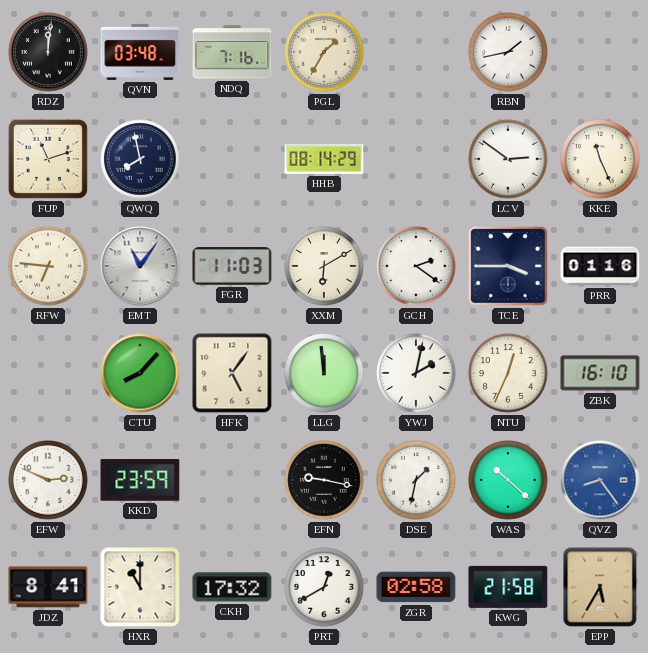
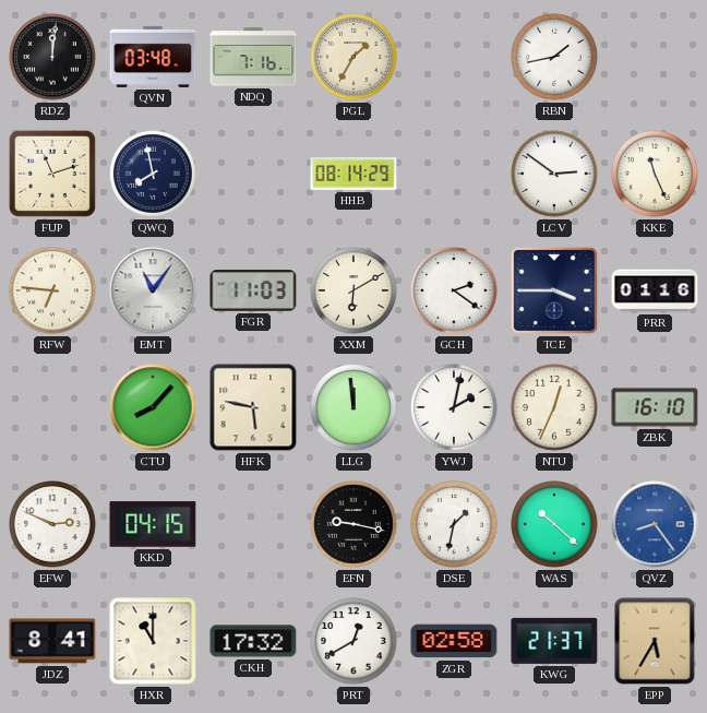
HFK: 5:06 -> 5:47 (253, 407)
KKD: 23:59 -> 04:15 (153, 524)
KWG: 21:58 -> 21:37 (554, 641)
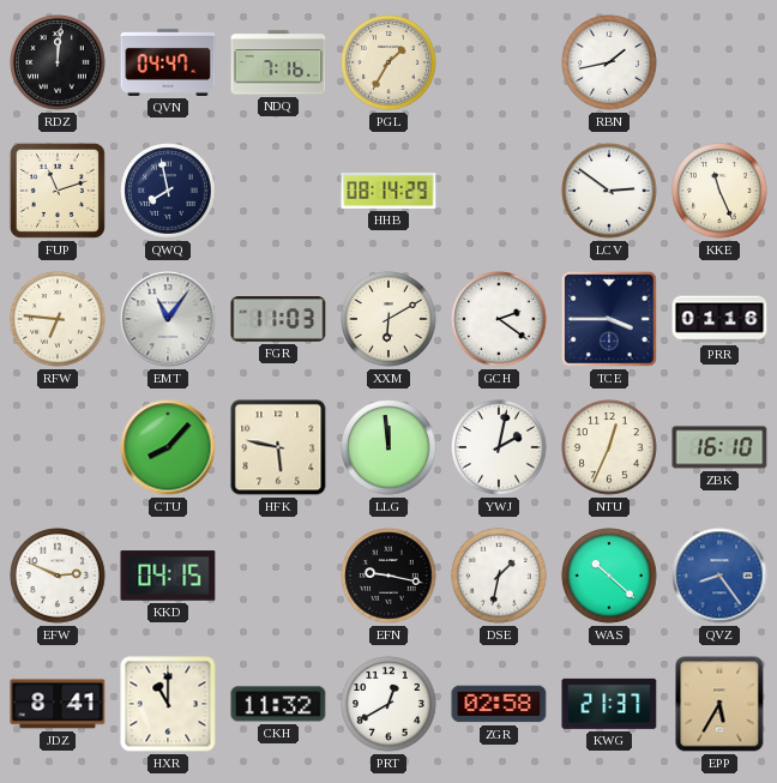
QVN: 03:48 -> 04:47 (168, 62)
CKH: 17:32 -> 11:32 (278, 704)
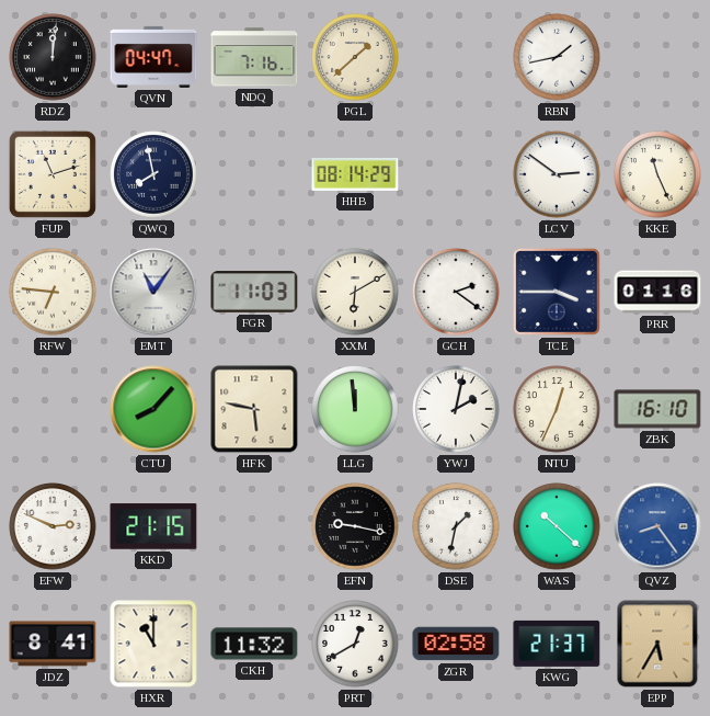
PGL: 1:35 -> 1:38 (355, 57)
KKD: 04:15 -> 21:15 (153, 526)
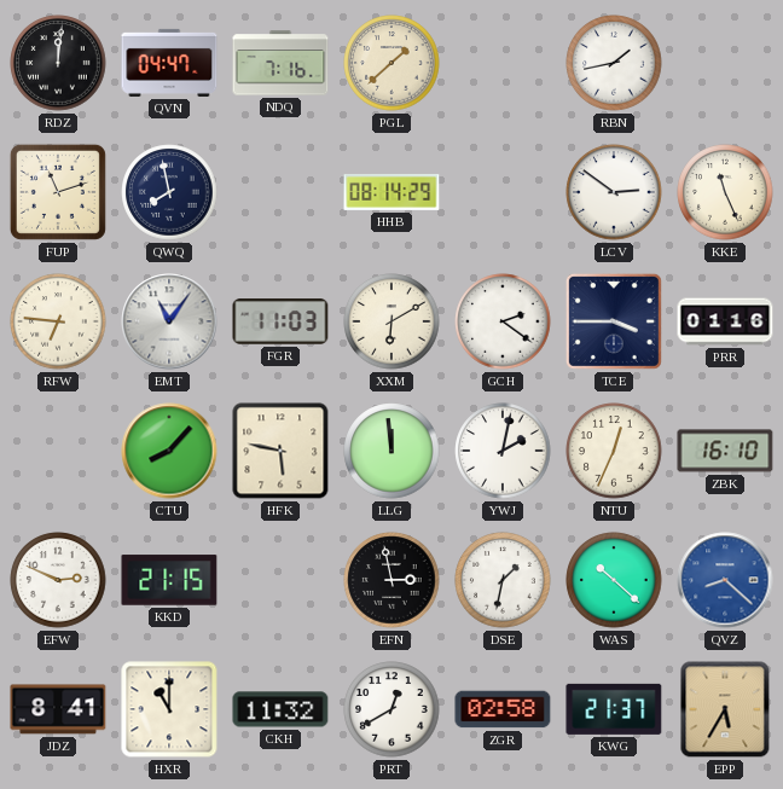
EFN: 9:17 -> 2:58 (391, 580)
QVZ: 8:24 -> 8:22 (725, 580)
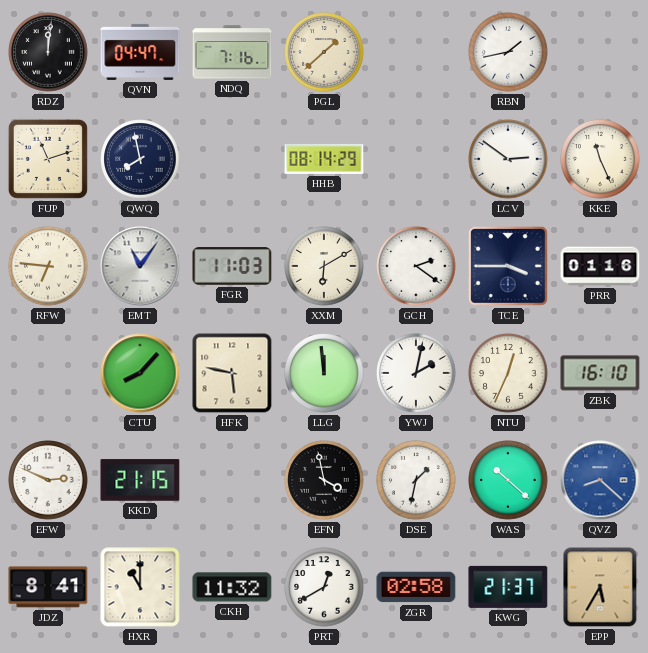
EFN: 2:58 -> 3:58 (324, 480)
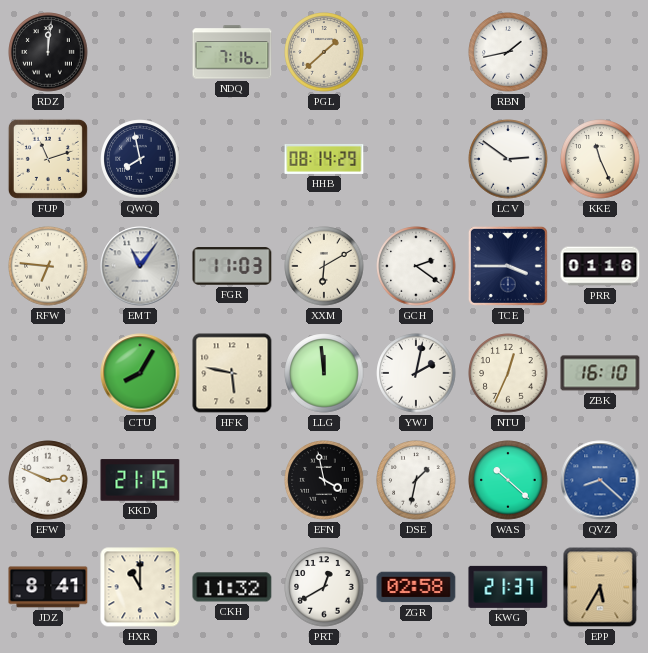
QVN: 04:47 -> none (140, 52)
CTU: 8:07 -> 8:05 (140, 373)
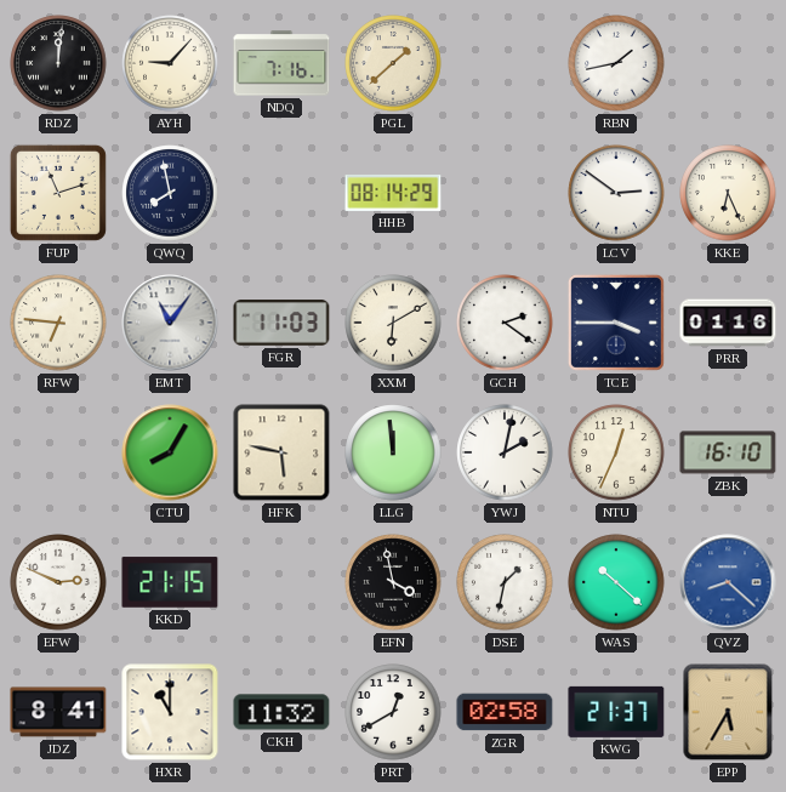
AYH: none -> 9:07 (170, 63)
KKE: 11:26 -> 6:26 (728, 193)
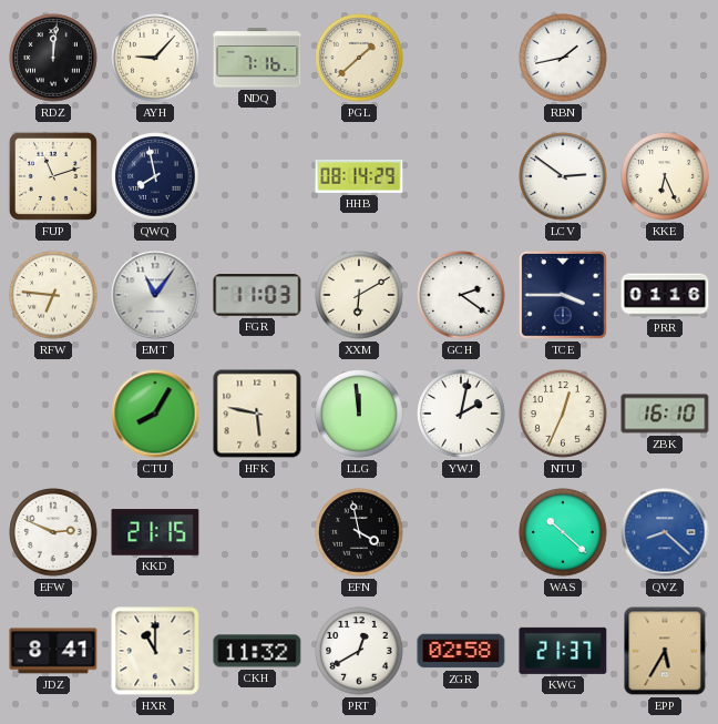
DSE: 1:32 -> none (505, 582)
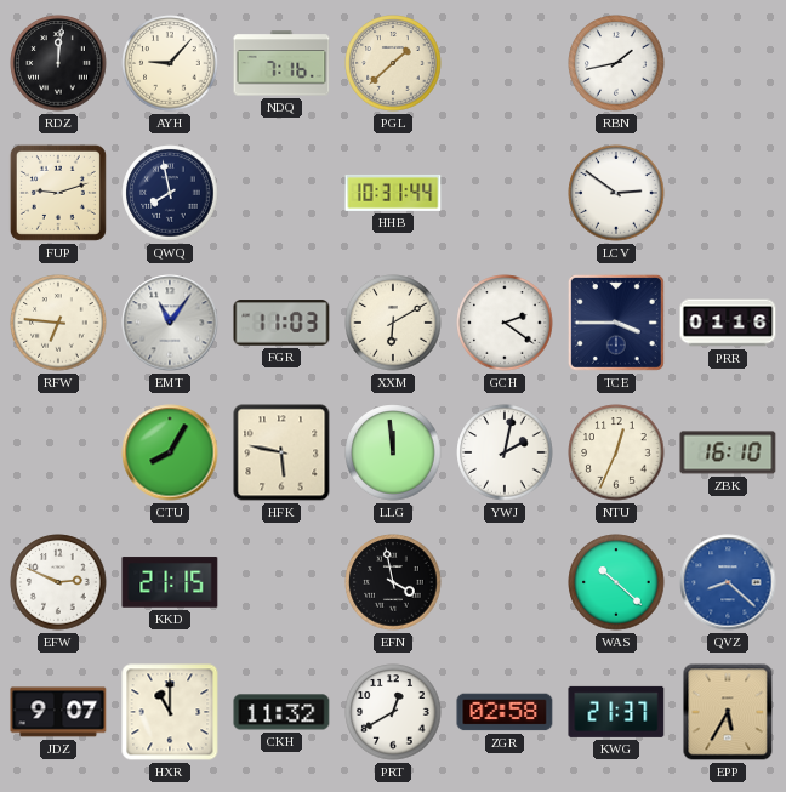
FUP: 11:12 -> 9:12 (58, 193)
HHB: 08:14 -> 10:31 (393, 193)
KKE: 6:26 -> none (665, 176)
JDZ: 8:41 -> 9:07 (58, 712)
